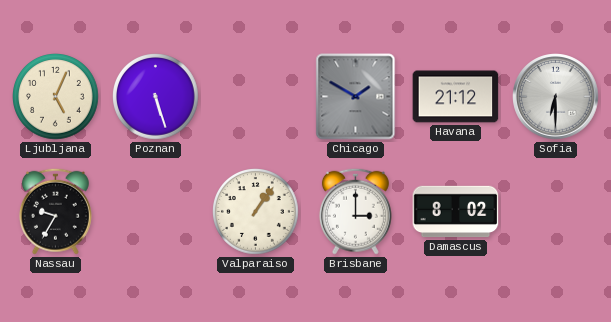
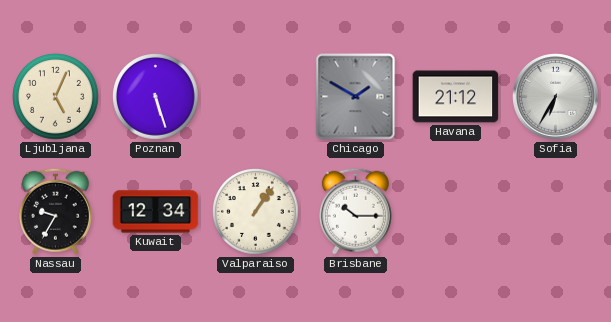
Sofia: 6:30 -> 6:35 (556, 97)
Kuwait: none -> 12:34 (156, 212)
Brisbane: 3:00 -> 10:15 (355, 211)
Damascus: 8:02 -> none (456, 212)
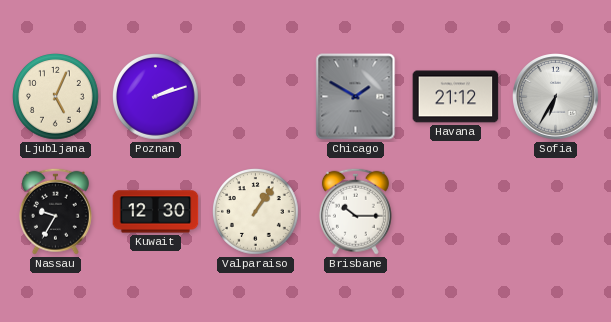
Poznan: 5:27 -> 2:12 (156, 97)
Kuwait: 12:34 -> 12:30 (156, 212)
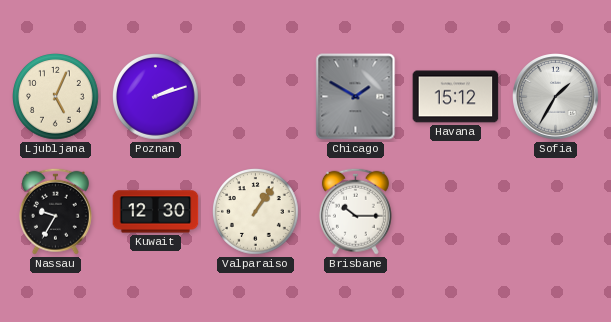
Havana: 21:12 -> 15:12 (456, 97)
Sofia: 6:35 -> 1:35 (556, 97)
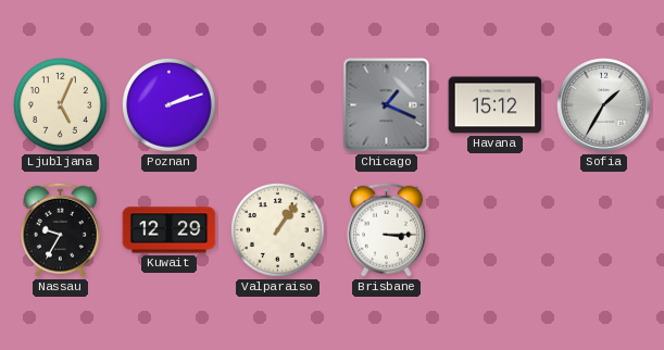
Chicago: 1:50 -> 1:19 (387, 105)
Kuwait: 12:30 -> 12:29 (170, 230)
Brisbane: 10:15 -> 3:15 (386, 229)
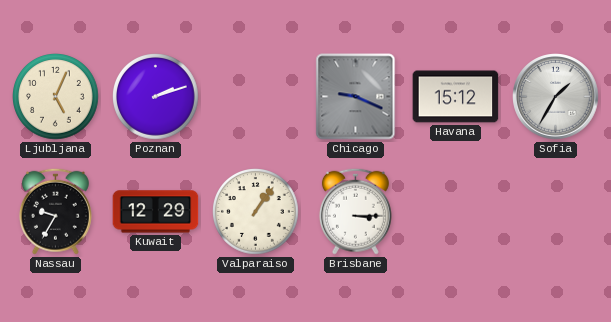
Chicago: 1:19 -> 9:19 (356, 97)
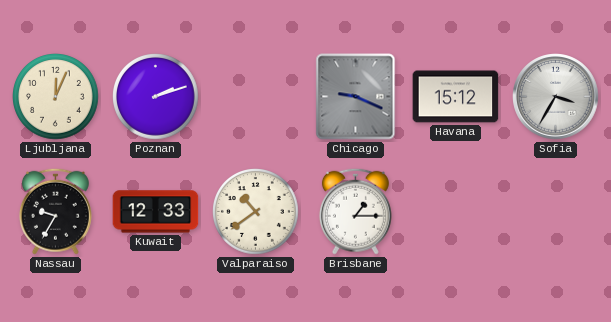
Ljubljana: 5:04 -> 12:04 (56, 97)
Sofia: 1:35 -> 3:35 (556, 97)
Kuwait: 12:29 -> 12:33 (156, 212)
Valparaiso: 1:06 -> 10:39 (256, 212)
Brisbane: 3:15 -> 1:15 (355, 211)
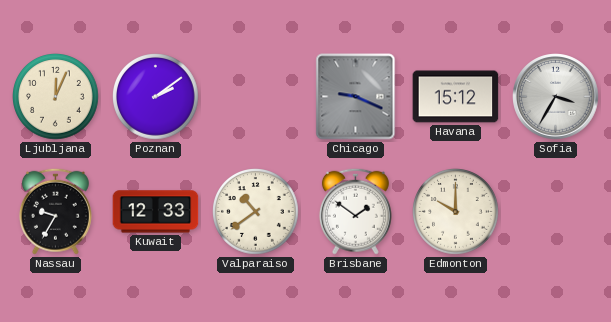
Poznan: 2:12 -> 2:09 (156, 97)
Brisbane: 1:15 -> 1:51 (355, 211)
Edmonton: none -> 10:00 (456, 212)
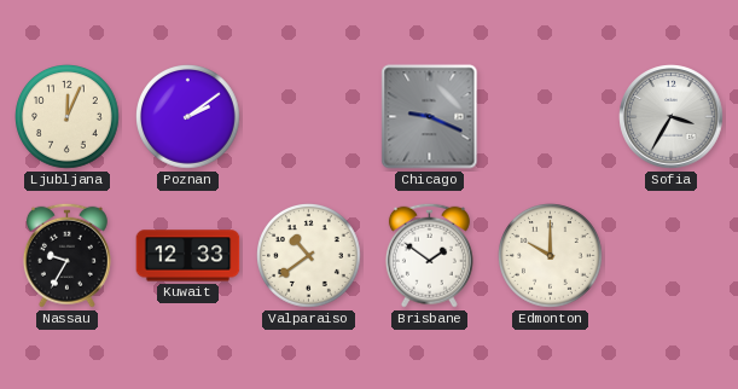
Havana: 15:12 -> none (456, 97)
